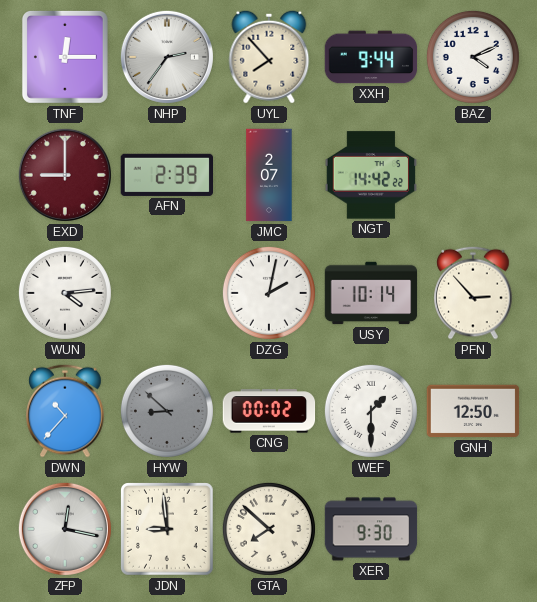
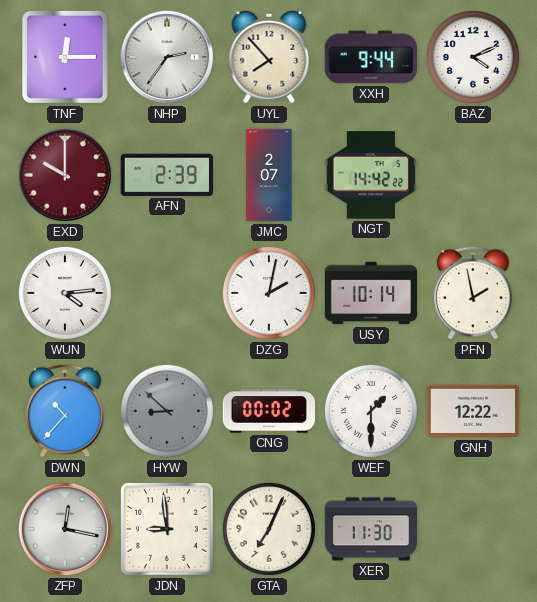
EXD: 9:00 -> 10:00 (65, 175)
PFN: 2:53 -> 1:58 (473, 293)
GNH: 12:50 -> 12:22 (473, 411)
GTA: 7:52 -> 7:04 (269, 529)
XER: 9:30 -> 11:30 (371, 529)
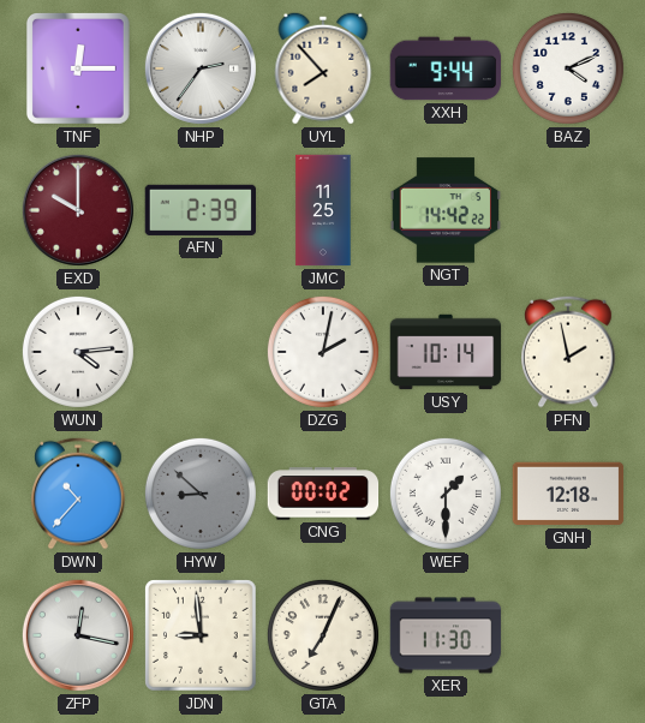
JMC: 2:07 -> 11:25 (323, 210)
GNH: 12:22 -> 12:18 (568, 494)
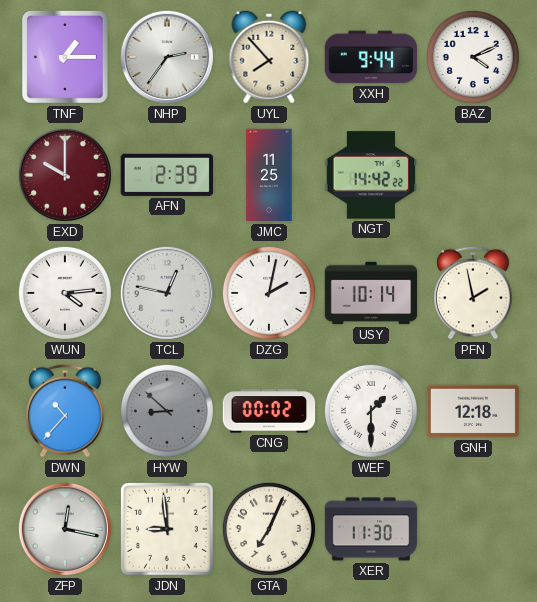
TNF: 12:15 -> 1:15 (65, 57)
TCL: none -> 12:47 (167, 293)
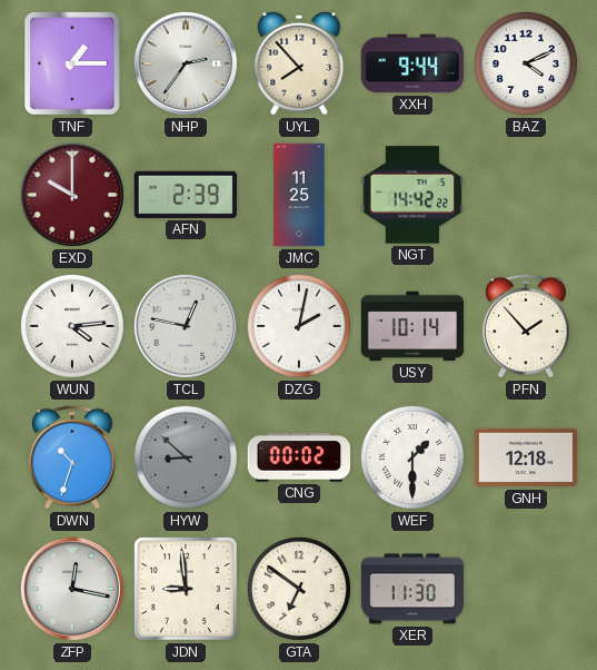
PFN: 1:58 -> 1:53 (526, 326)
DWN: 10:37 -> 10:33 (72, 457)
GTA: 7:04 -> 6:51 (299, 589)
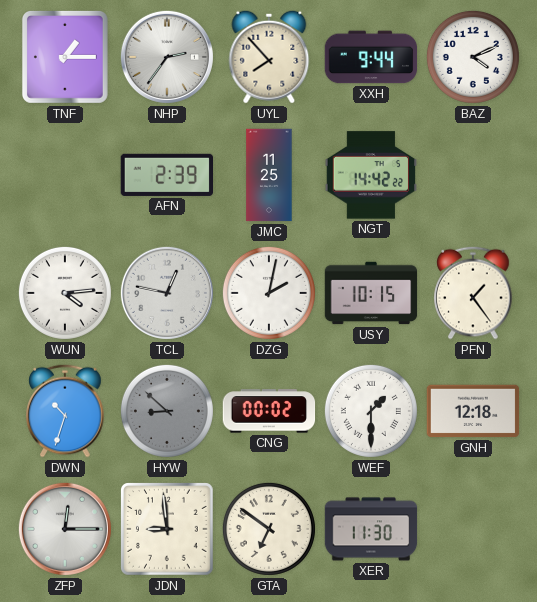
EXD: 10:00 -> none (72, 195)
USY: 10:14 -> 10:15 (371, 293)
PFN: 1:53 -> 1:24 (473, 293)
ZFP: 12:17 -> 12:15 (65, 529)
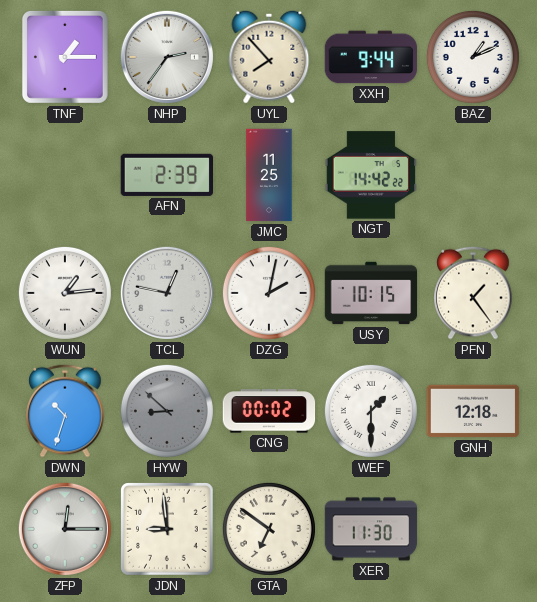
BAZ: 4:11 -> 1:11 (473, 57)
WUN: 4:14 -> 1:14 (65, 293)
